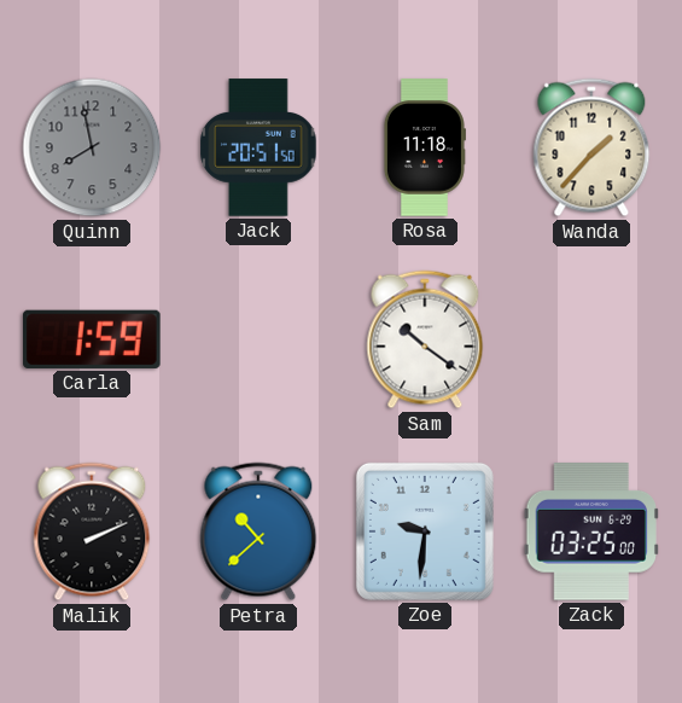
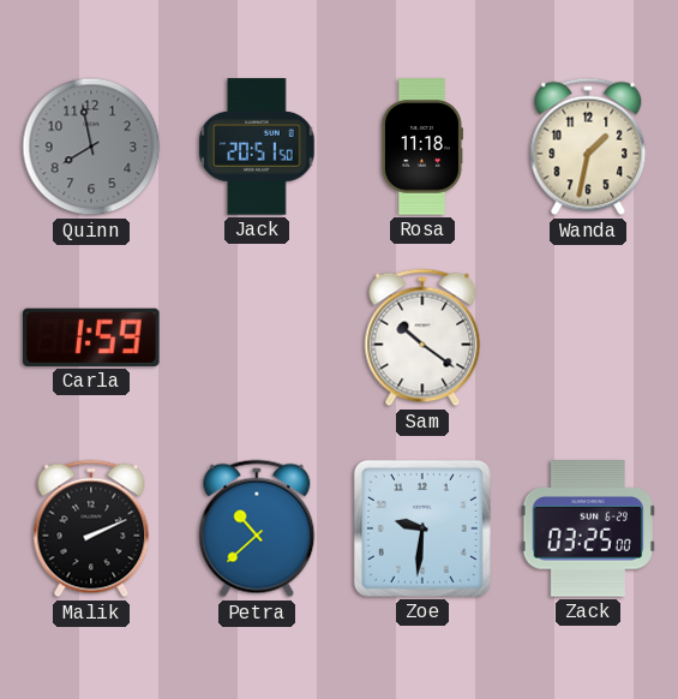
Wanda: 1:37 -> 1:32 (588, 147)
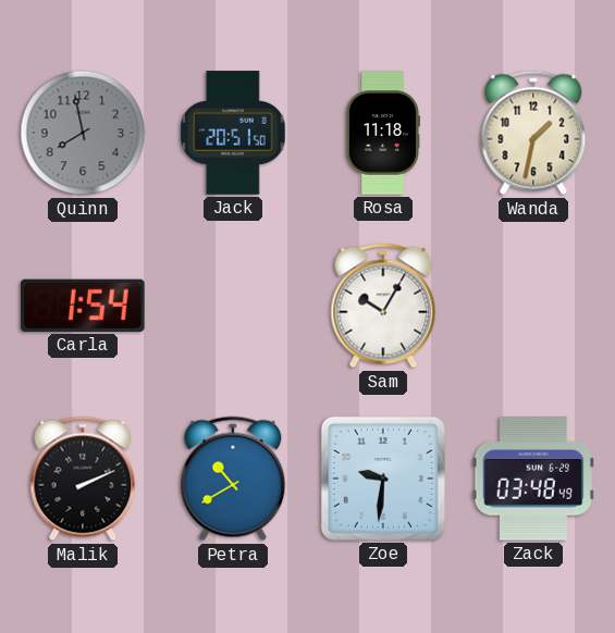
Carla: 1:59 -> 1:54 (84, 306)
Sam: 10:21 -> 10:05 (383, 306)
Petra: 10:38 -> 10:40 (233, 479)
Zack: 03:25 -> 03:48 (532, 479)
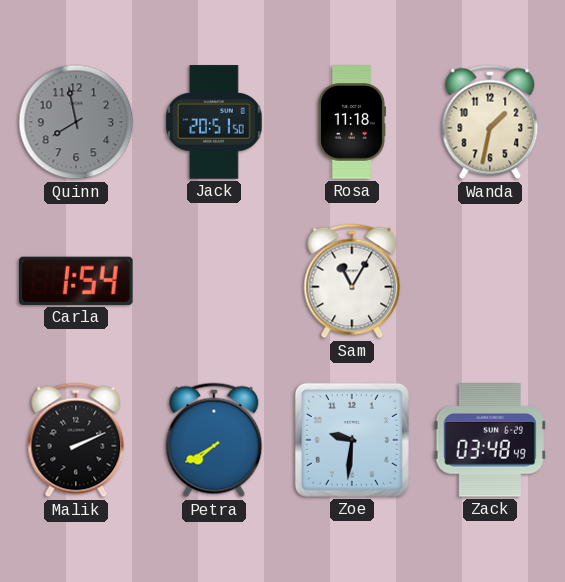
Sam: 10:05 -> 11:05 (352, 281)
Petra: 10:40 -> 7:40 (214, 440)
